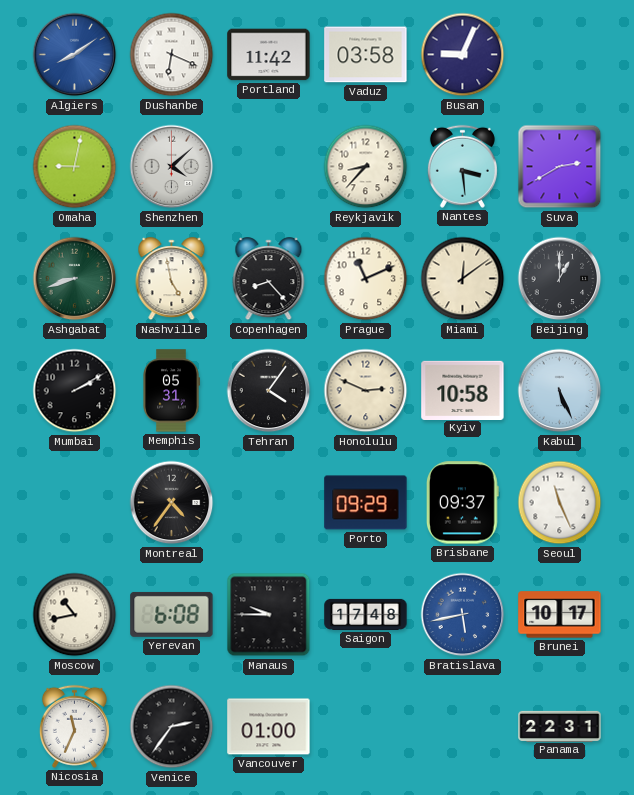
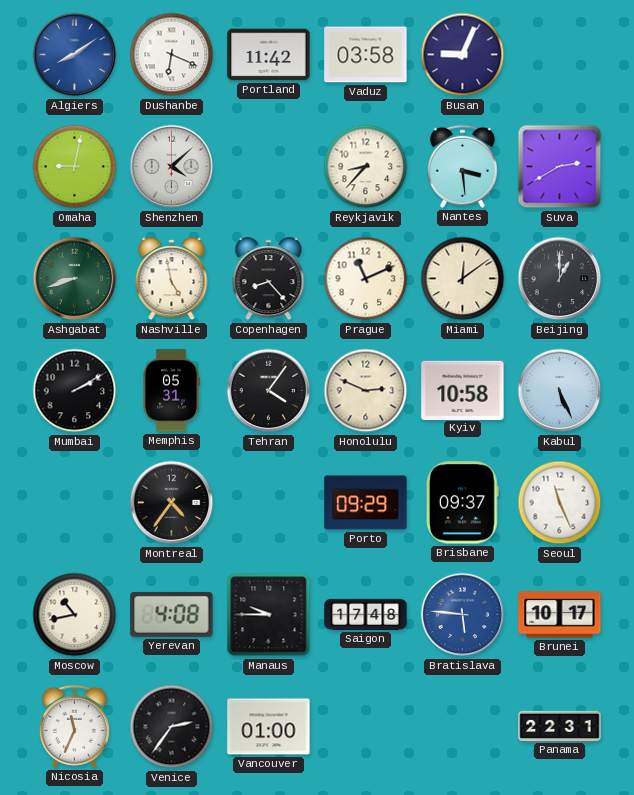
Yerevan: 6:08 -> 4:08 (172, 614)
Bratislava: 5:43 -> 5:46 (463, 615)
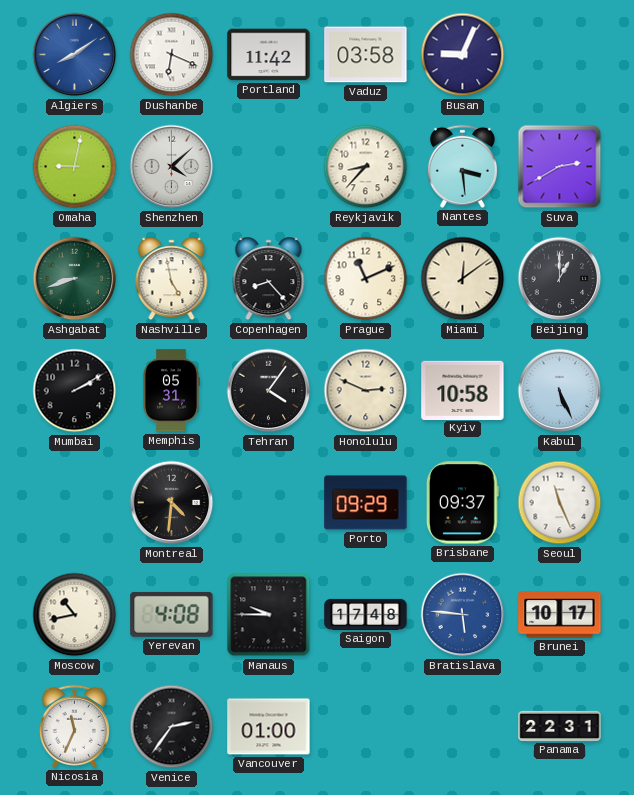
Montreal: 4:36 -> 4:31 (172, 503)
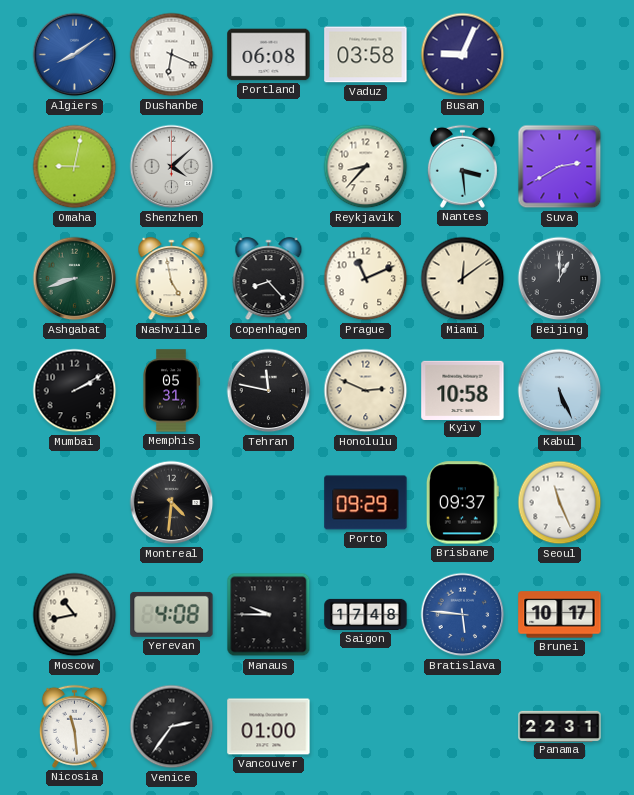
Portland: 11:42 -> 06:08 (269, 55)
Tehran: 4:06 -> 11:47 (269, 391)
Nicosia: 11:34 -> 11:29 (74, 726)
